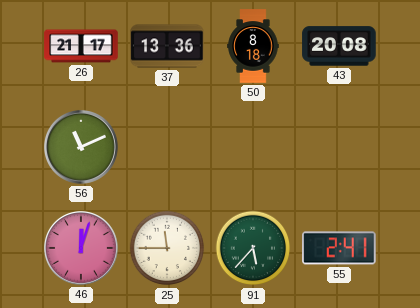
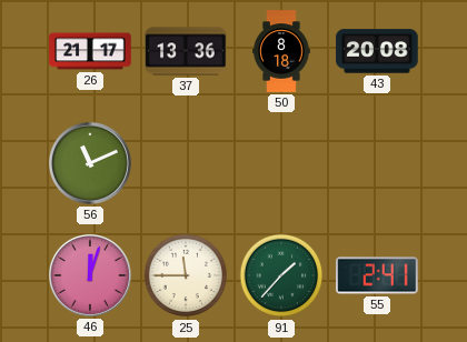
91: 5:37 -> 1:37 (281, 275)
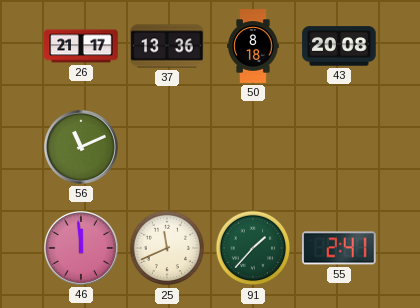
46: 12:03 -> 11:59 (81, 248)
25: 11:45 -> 11:41 (167, 248)
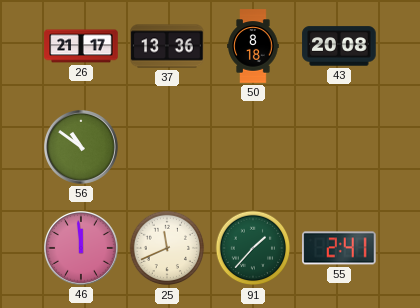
56: 11:11 -> 10:51 (81, 147)
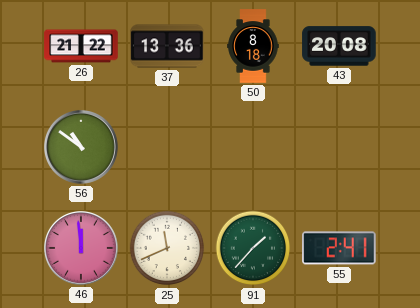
26: 21:17 -> 21:22 (81, 46)
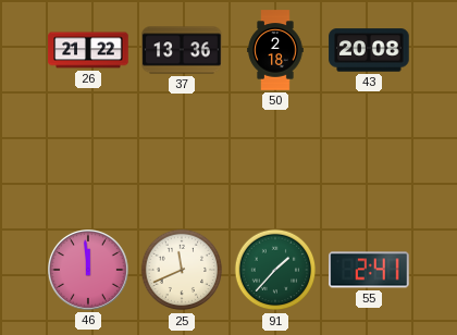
50: 8:18 -> 2:18 (275, 50)
56: 10:51 -> none (81, 147)
